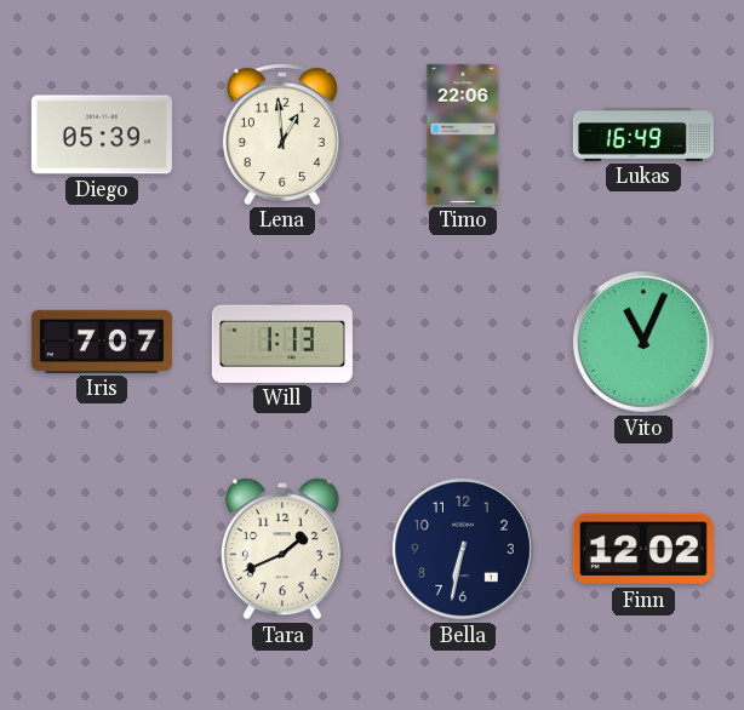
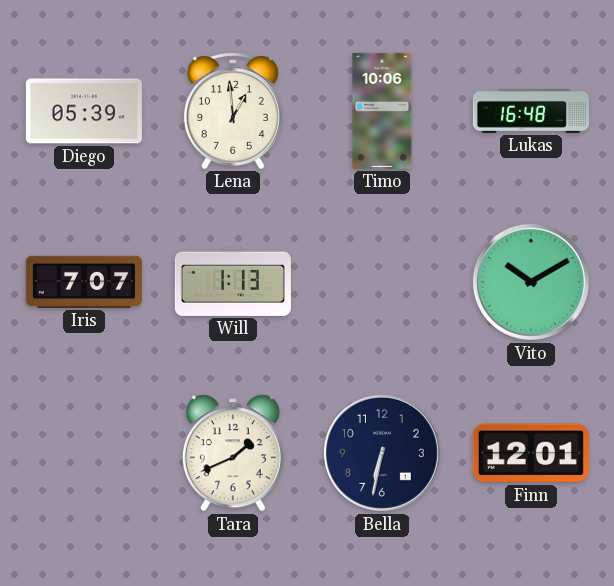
Timo: 22:06 -> 10:06 (382, 111)
Lukas: 16:49 -> 16:48 (531, 111)
Vito: 11:04 -> 10:10 (531, 282)
Finn: 12:02 -> 12:01 (531, 453)
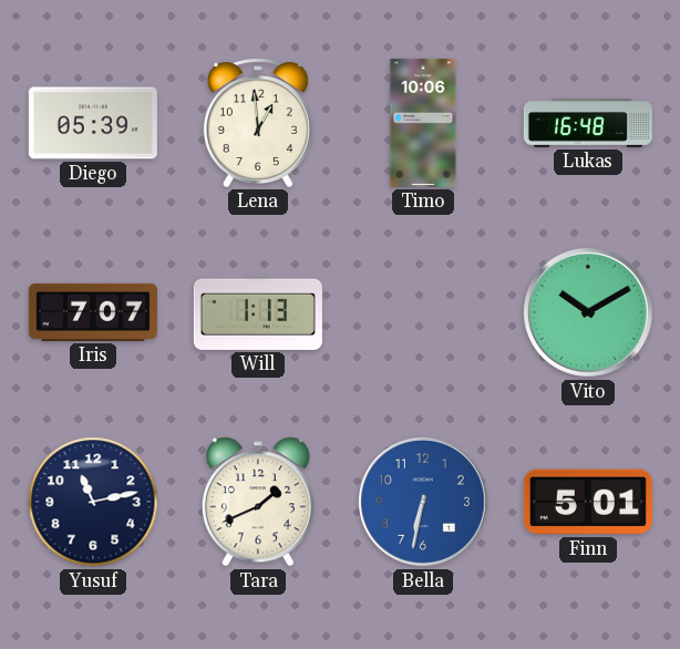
Yusuf: none -> 11:13 (93, 502)
Bella dial: navy -> blue (423, 502)
Finn: 12:01 -> 5:01 (588, 502)
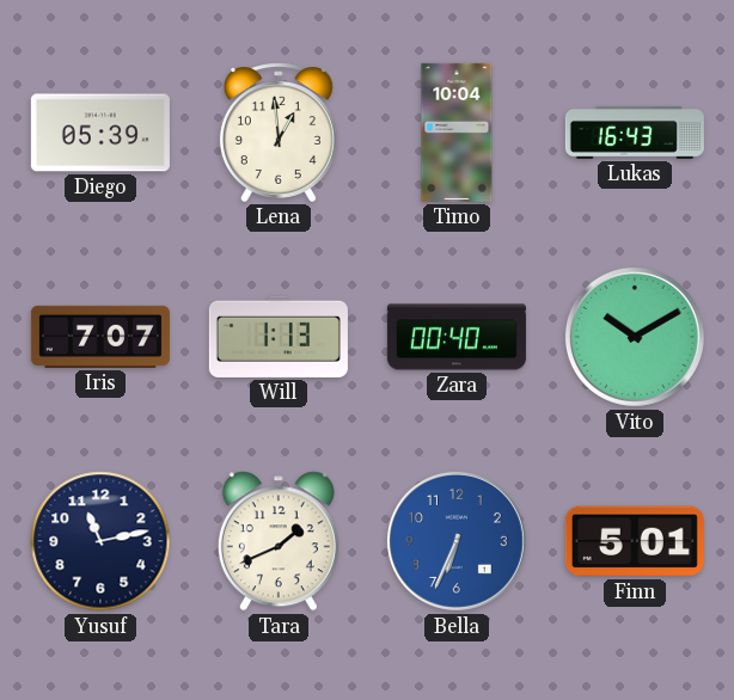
Timo: 10:06 -> 10:04 (457, 133)
Lukas: 16:48 -> 16:43 (635, 133)
Zara: none -> 00:40 (457, 337)
Bella: 6:32 -> 6:34 (457, 541)
